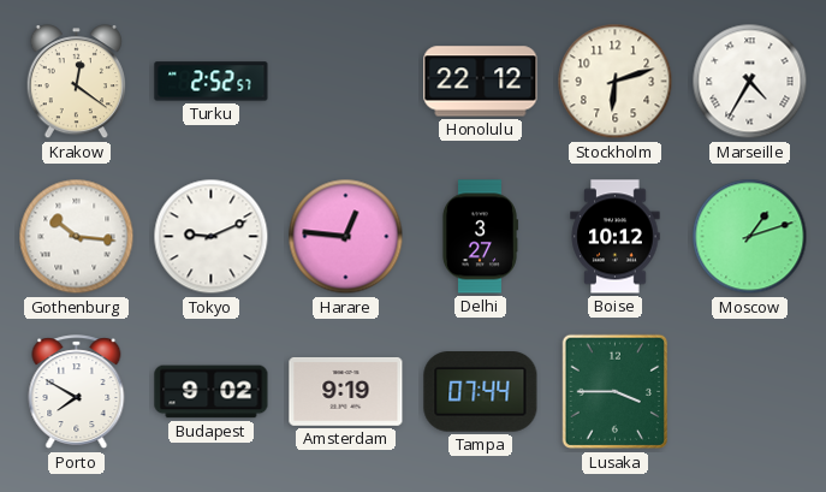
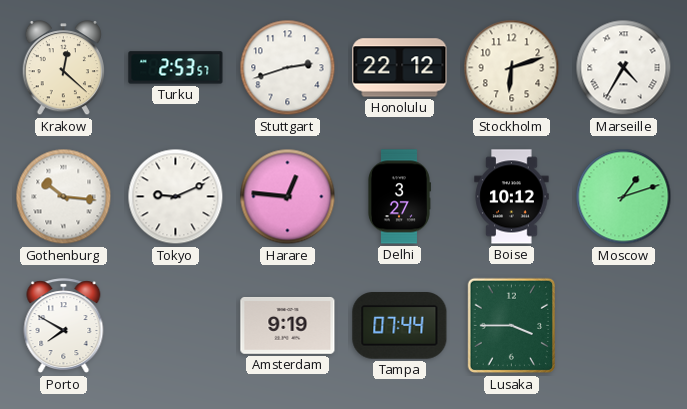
Krakow: 12:21 -> 12:22 (63, 68)
Turku: 2:52 -> 2:53 (176, 68)
Stuttgart: none -> 2:42 (288, 68)
Budapest: 9:02 -> none (212, 392)
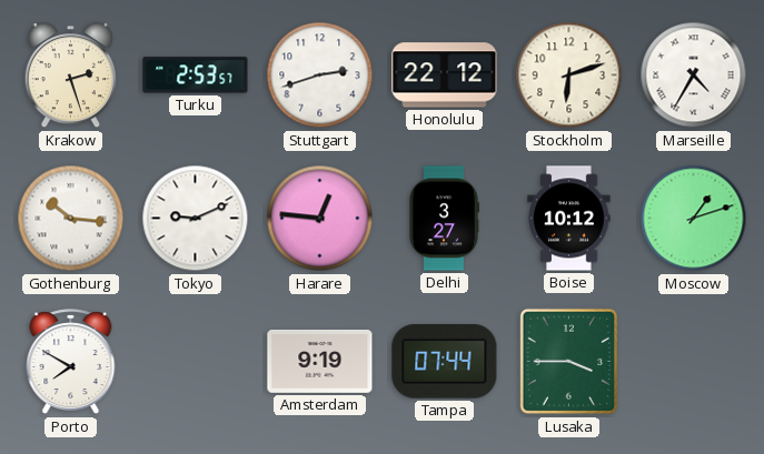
Krakow: 12:22 -> 2:27 (70, 75)
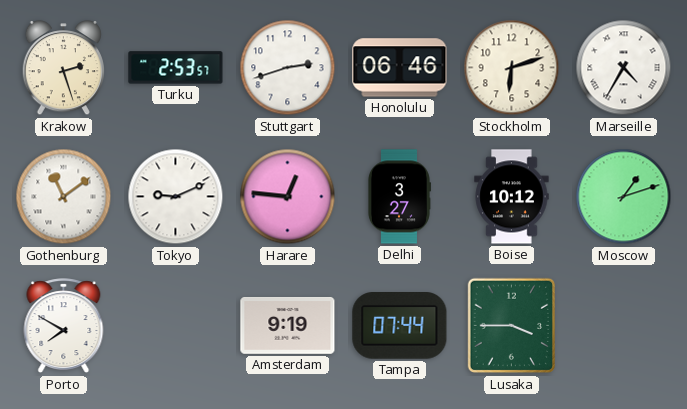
Honolulu: 22:12 -> 06:46 (400, 68)
Gothenburg: 10:16 -> 11:09 (64, 197)
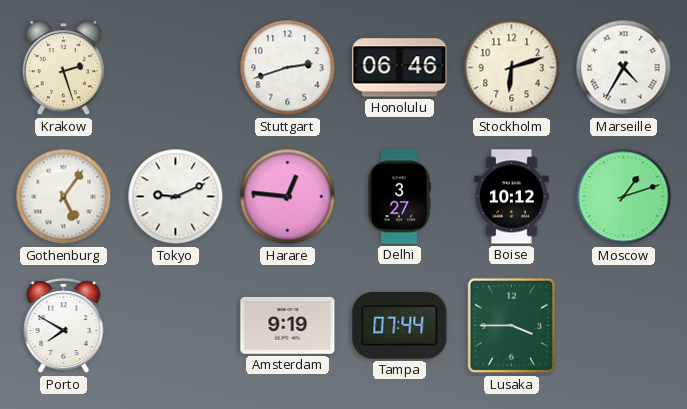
Turku: 2:53 -> none (176, 68)
Gothenburg: 11:09 -> 5:06 (64, 197)
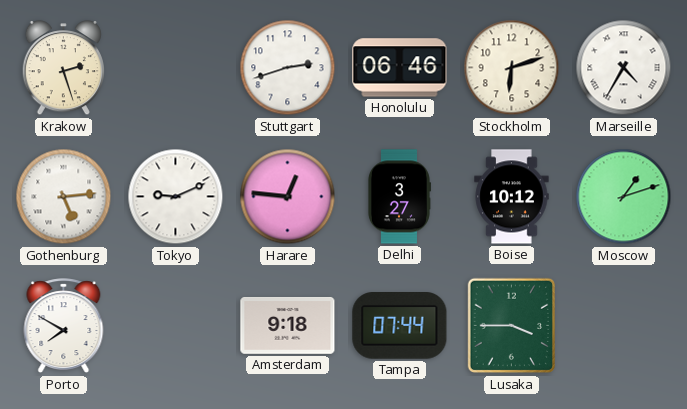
Gothenburg: 5:06 -> 5:14 (64, 197)
Amsterdam: 9:19 -> 9:18 (288, 325)
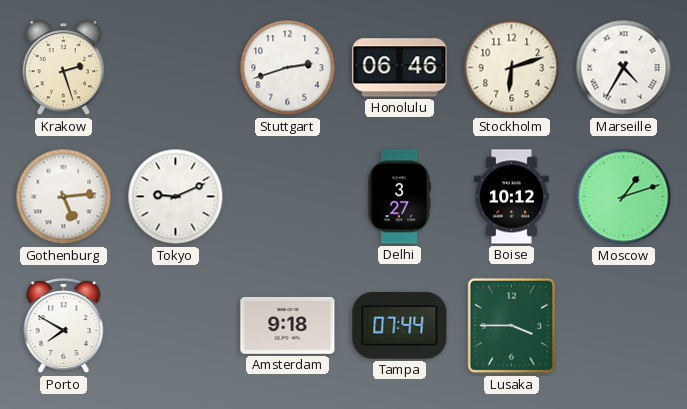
Harare: 12:46 -> none (288, 197)
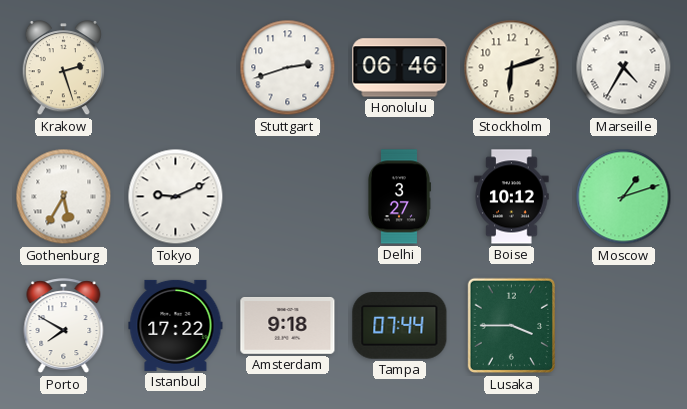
Gothenburg: 5:14 -> 5:35 (64, 197)
Istanbul: none -> 17:22 (176, 325)
